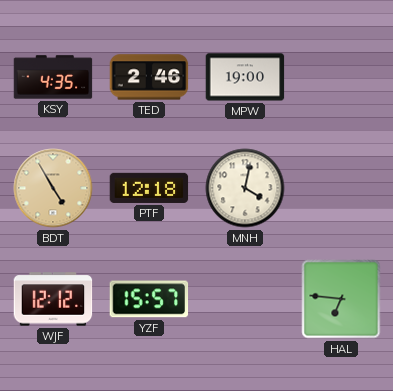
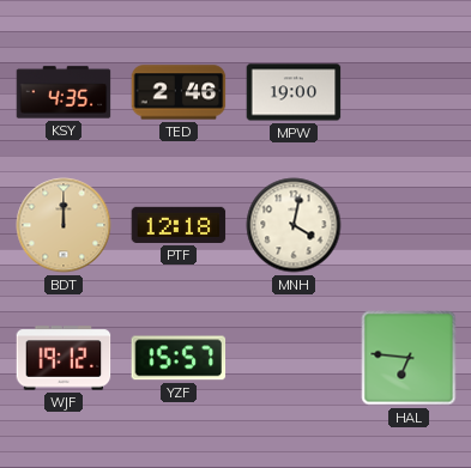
BDT: 4:55 -> 12:00 (64, 225)
WJF: 12:12 -> 19:12 (64, 358)
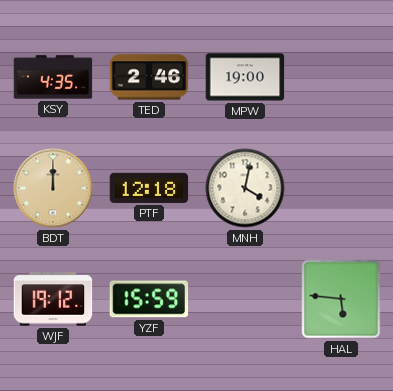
YZF: 15:57 -> 15:59 (149, 299)
HAL: 6:46 -> 5:46 (341, 299)
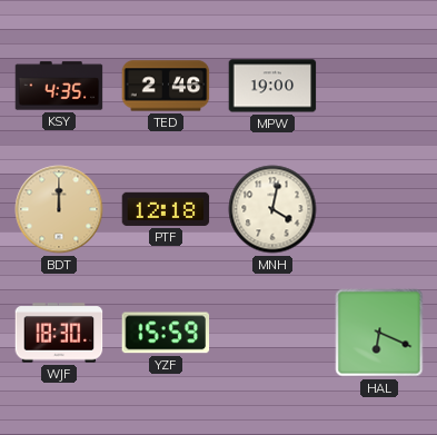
WJF: 19:12 -> 18:30 (59, 333)
HAL: 5:46 -> 6:19 (379, 333)
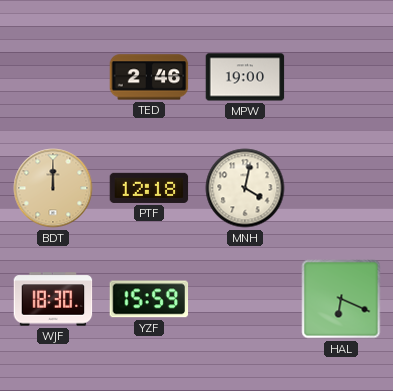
KSY: 4:35 -> none (59, 86)
